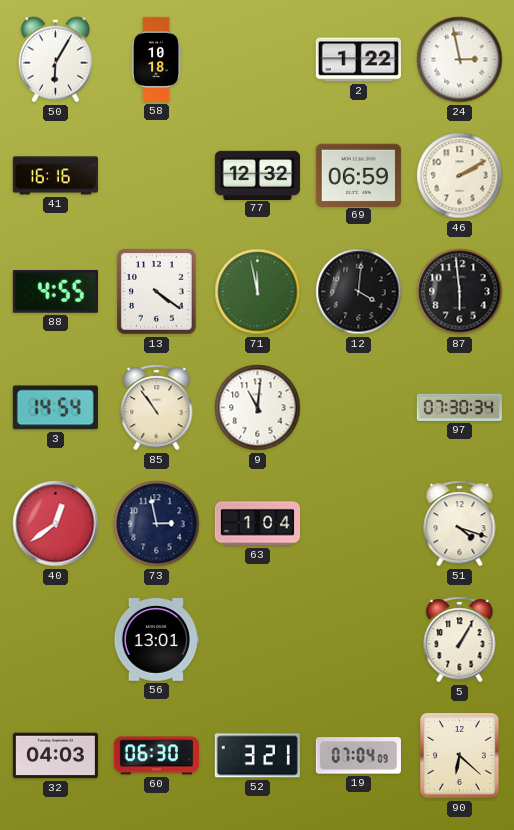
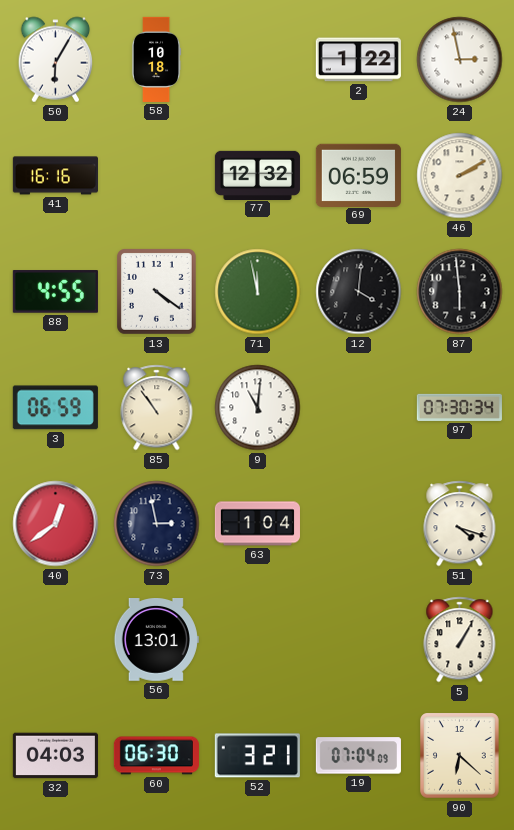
3: 14:54 -> 06:59 (55, 408)
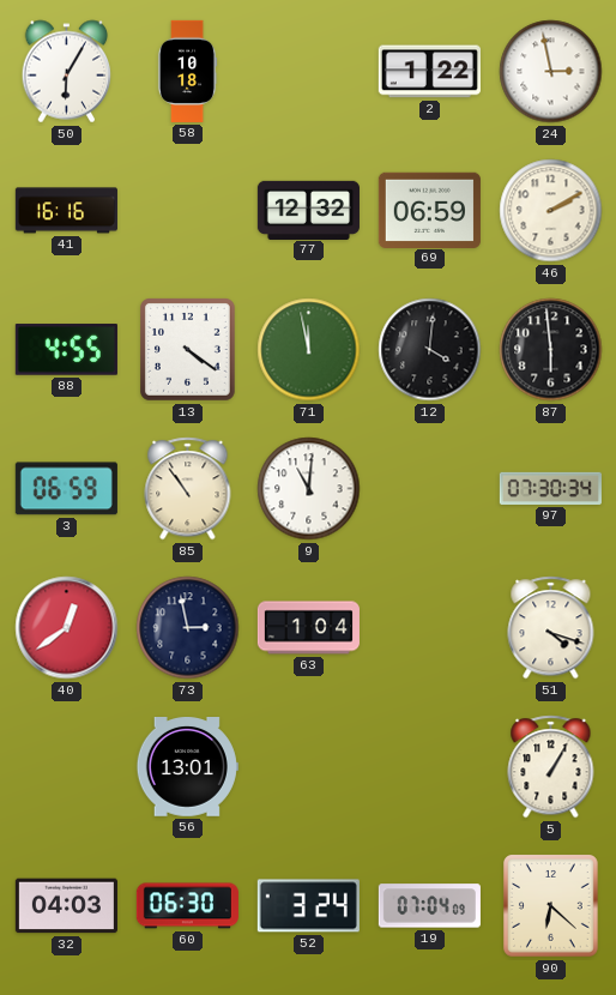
52: 3:21 -> 3:24 (308, 906)
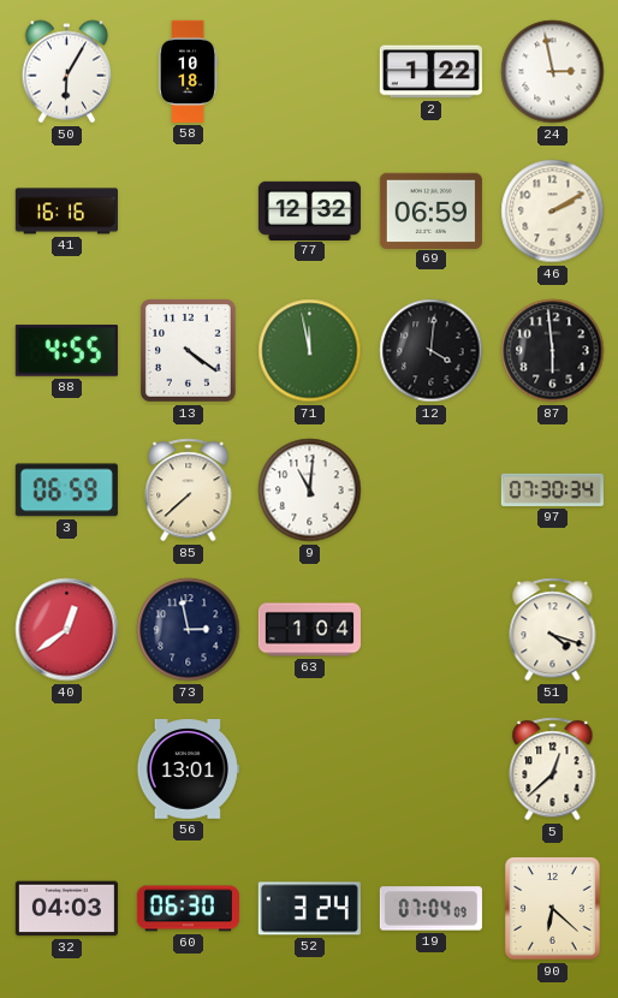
85: 10:54 -> 7:38 (189, 491)
5: 1:05 -> 12:38 (553, 770)
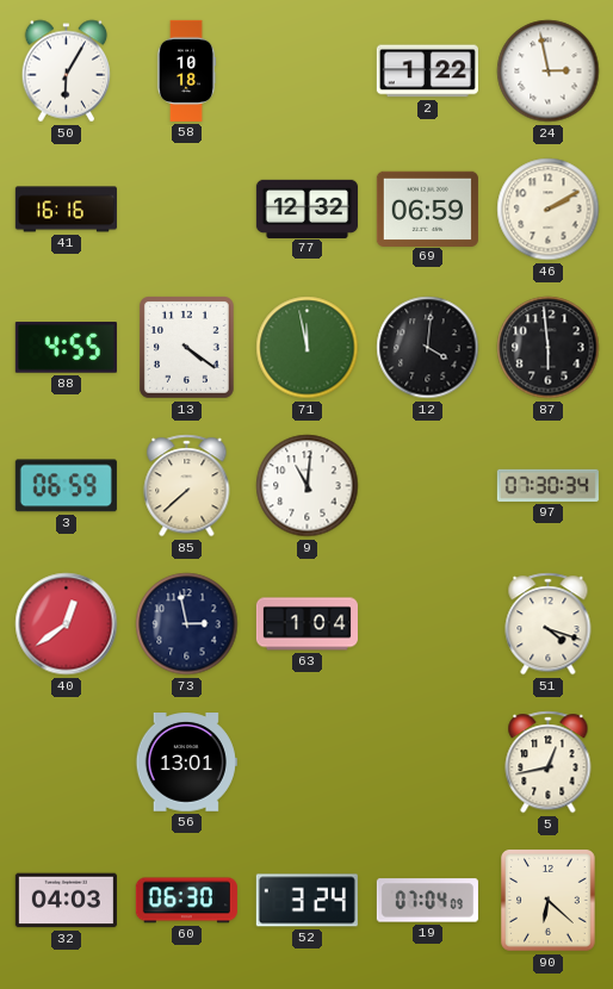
5: 12:38 -> 12:43 (549, 763)
